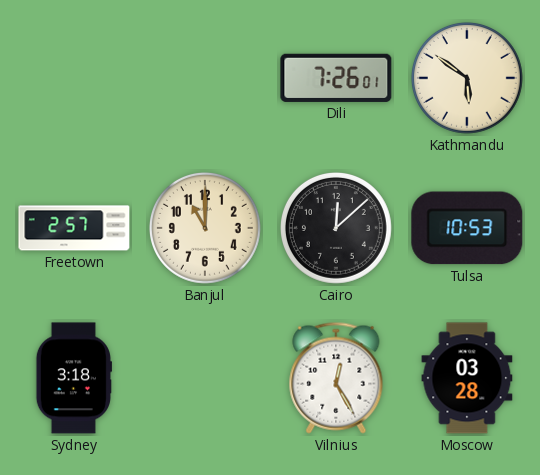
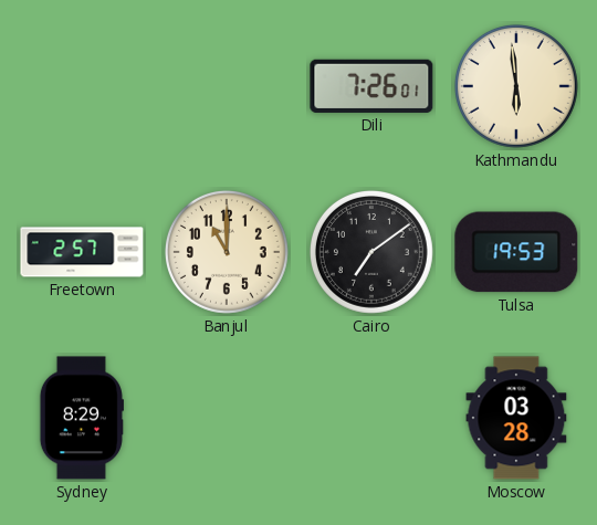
Kathmandu: 5:51 -> 5:59 (516, 86)
Cairo: 12:08 -> 7:09 (371, 252)
Tulsa: 10:53 -> 19:53 (516, 252)
Sydney: 3:18 -> 8:29 (82, 418)
Vilnius: 12:25 -> none (336, 378)
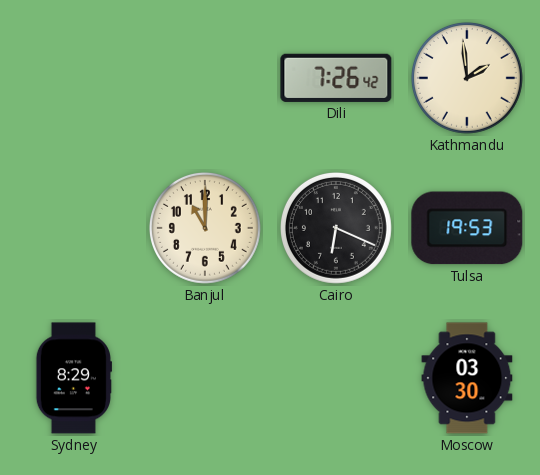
Dili: 7:26:01 -> 7:26:42 (336, 78)
Kathmandu: 5:59 -> 1:59 (467, 78)
Freetown: 2:57 -> none (82, 252)
Cairo: 7:09 -> 6:19 (336, 228)
Moscow: 03:28 -> 03:30 (467, 378)
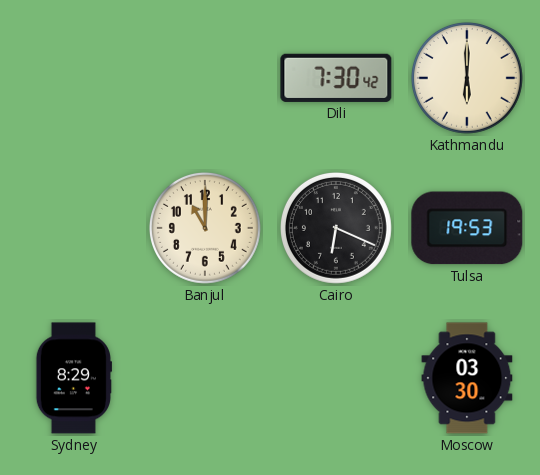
Dili: 7:26 -> 7:30 (336, 78)
Kathmandu: 1:59 -> 6:00 (467, 78)
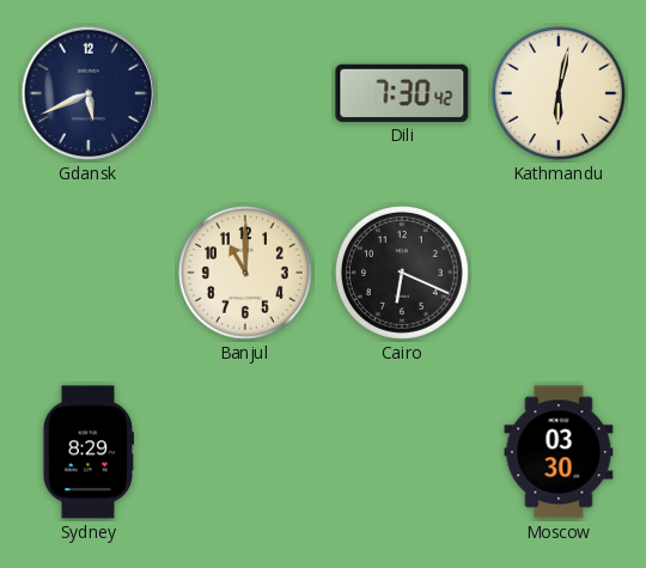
Gdansk: none -> 5:41 (89, 93)
Kathmandu: 6:00 -> 6:02 (559, 93)
Tulsa: 19:53 -> none (467, 228)
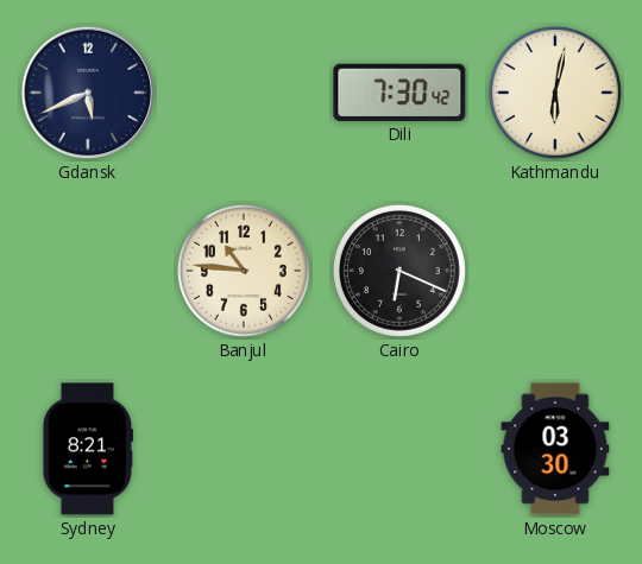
Banjul: 11:00 -> 10:46 (244, 271)
Sydney: 8:29 -> 8:21 (88, 449)
